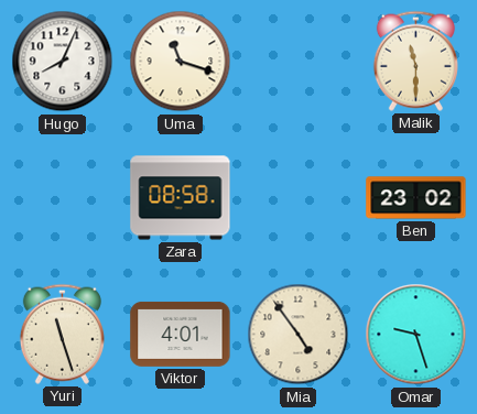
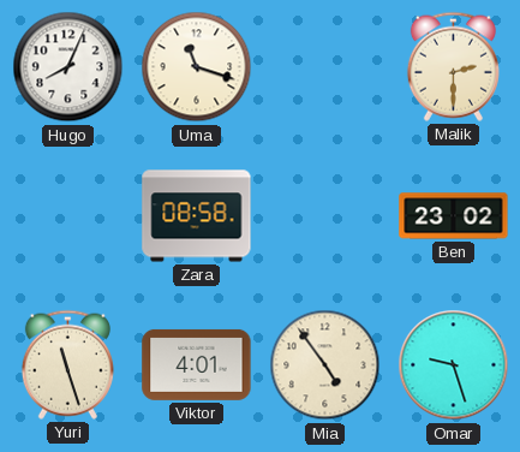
Malik: 11:30 -> 2:30 (453, 66)
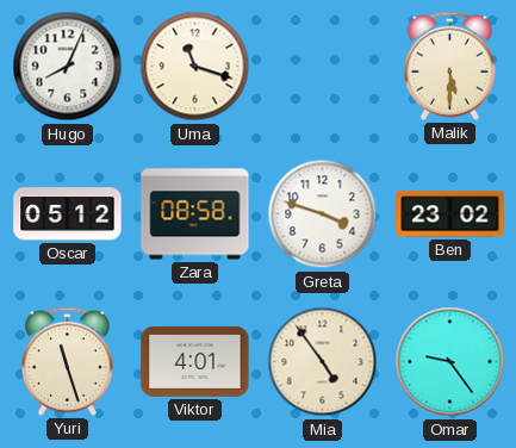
Malik: 2:30 -> 5:30 (449, 66)
Oscar: none -> 05:12 (68, 214)
Greta: none -> 3:48 (323, 214)
Omar: 9:27 -> 9:24 (450, 362)
